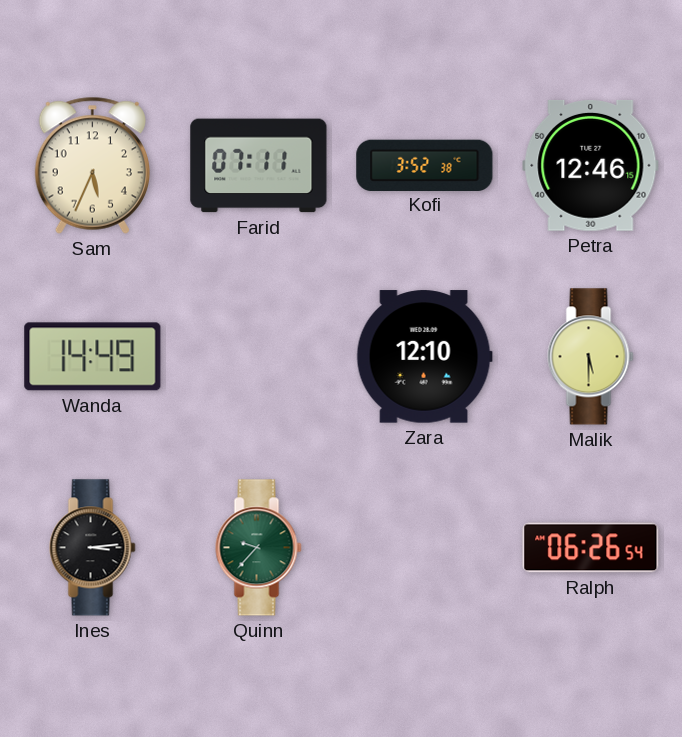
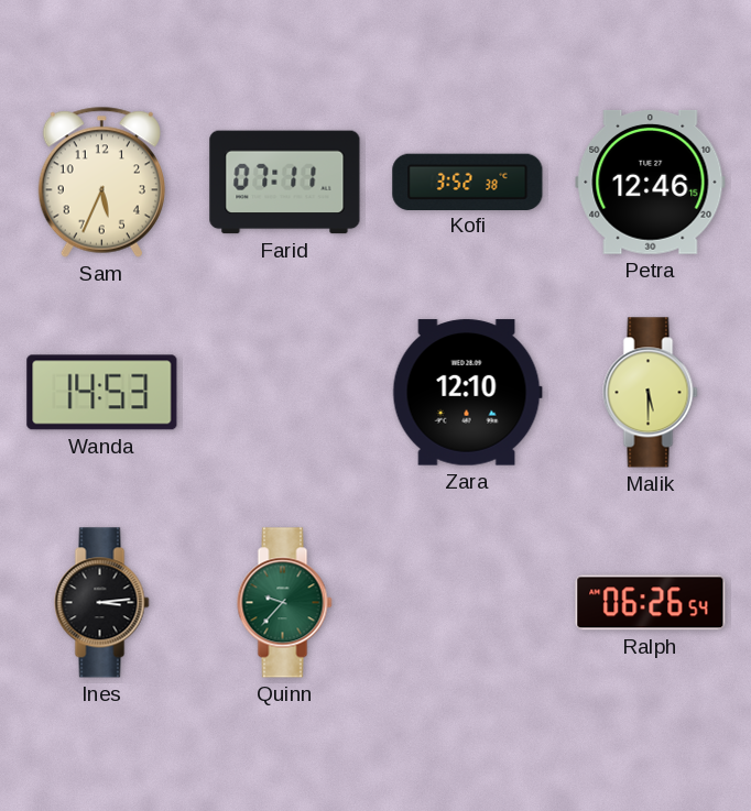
Wanda: 14:49 -> 14:53 (102, 393)
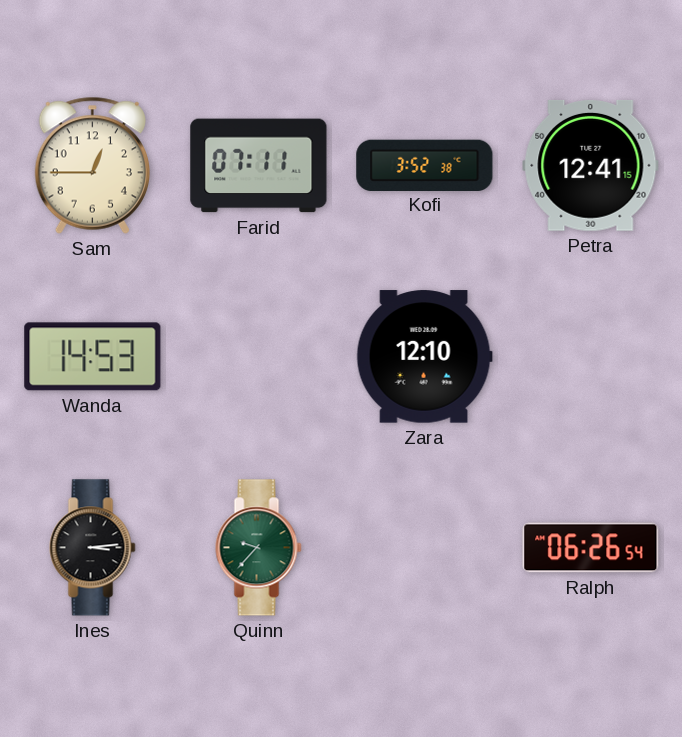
Sam: 5:34 -> 12:45 (92, 165)
Petra: 12:46 -> 12:41 (591, 165)
Malik: 5:30 -> none (651, 393)
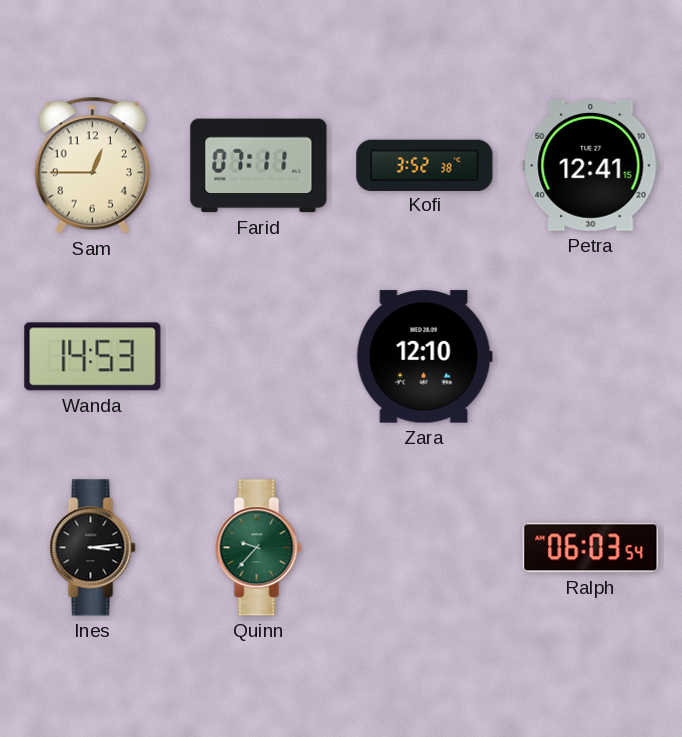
Ralph: 06:26 -> 06:03 (591, 548)
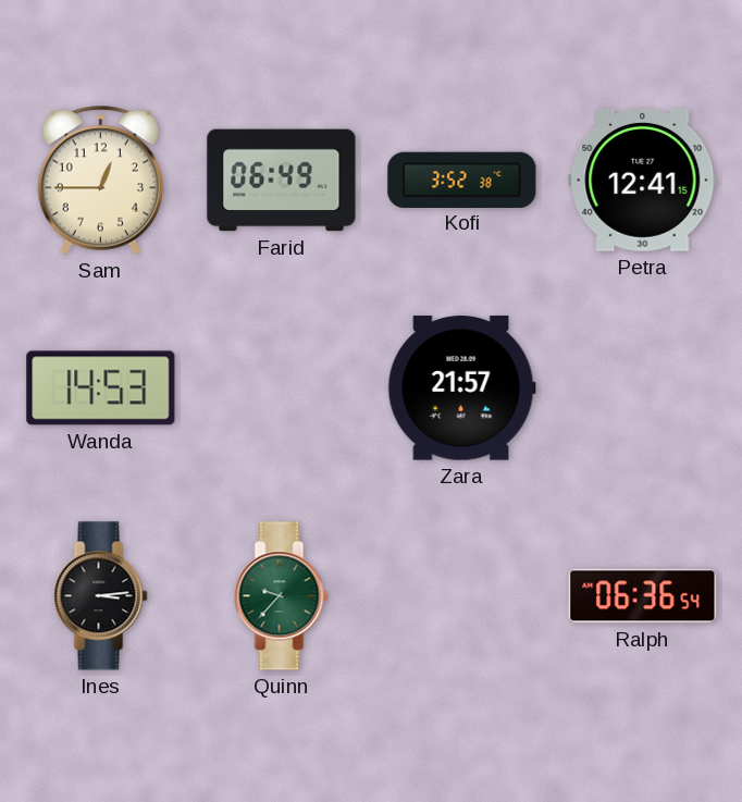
Farid: 07:11 -> 06:49 (282, 181)
Zara: 12:10 -> 21:57 (461, 388)
Ralph: 06:03 -> 06:36 (643, 596)
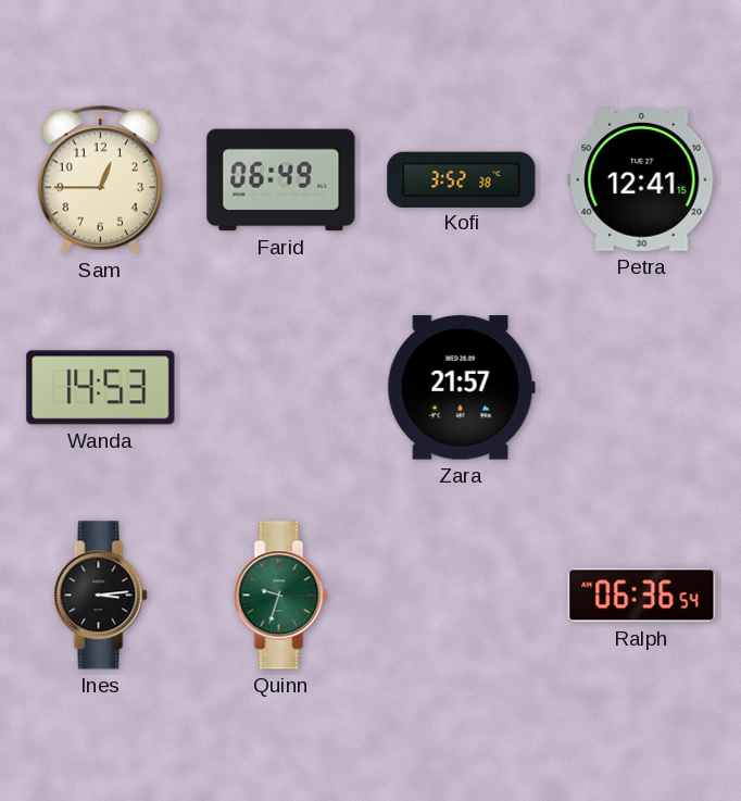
Quinn: 9:37 -> 9:33 (281, 596)
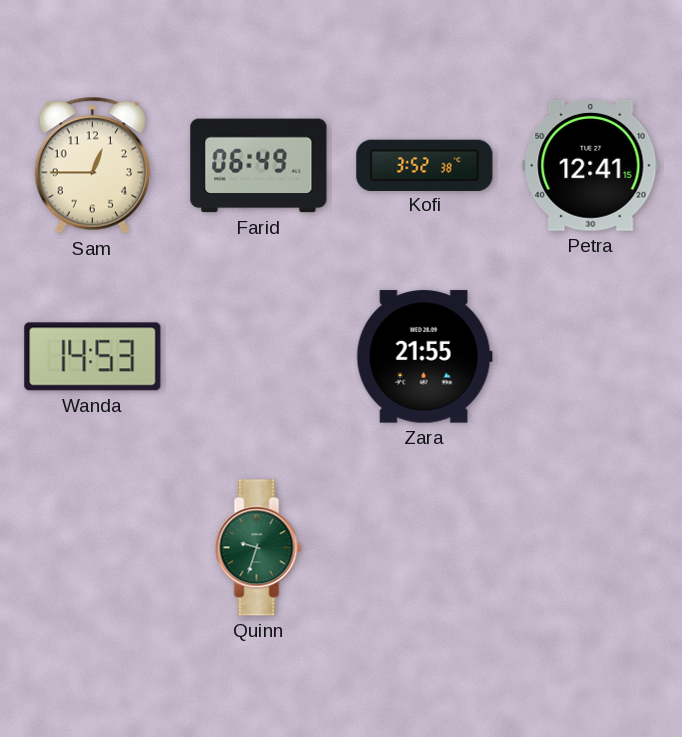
Zara: 21:57 -> 21:55 (424, 357)
Ines: 3:14 -> none (101, 596)
Ralph: 06:36 -> none (642, 596)
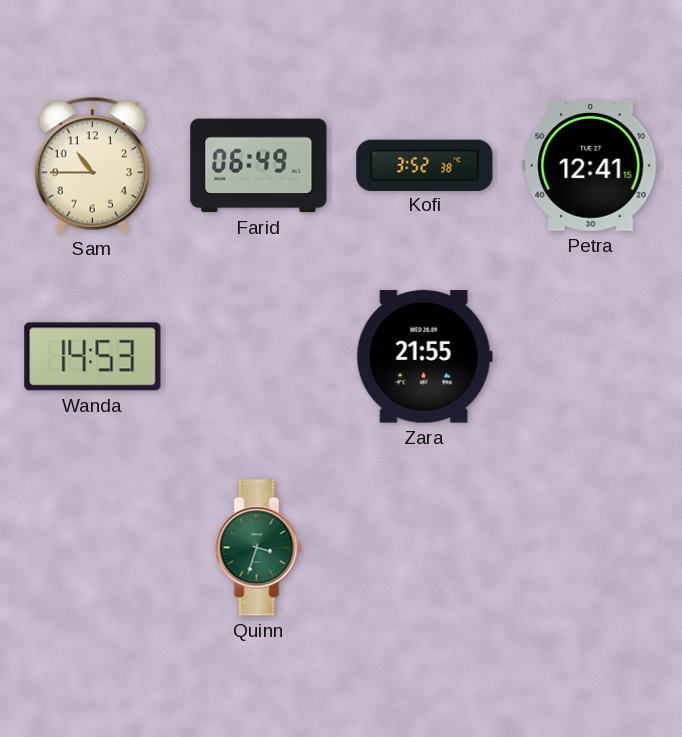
Sam: 12:45 -> 10:45 (92, 165)
Quinn: 9:33 -> 3:33 (259, 548)
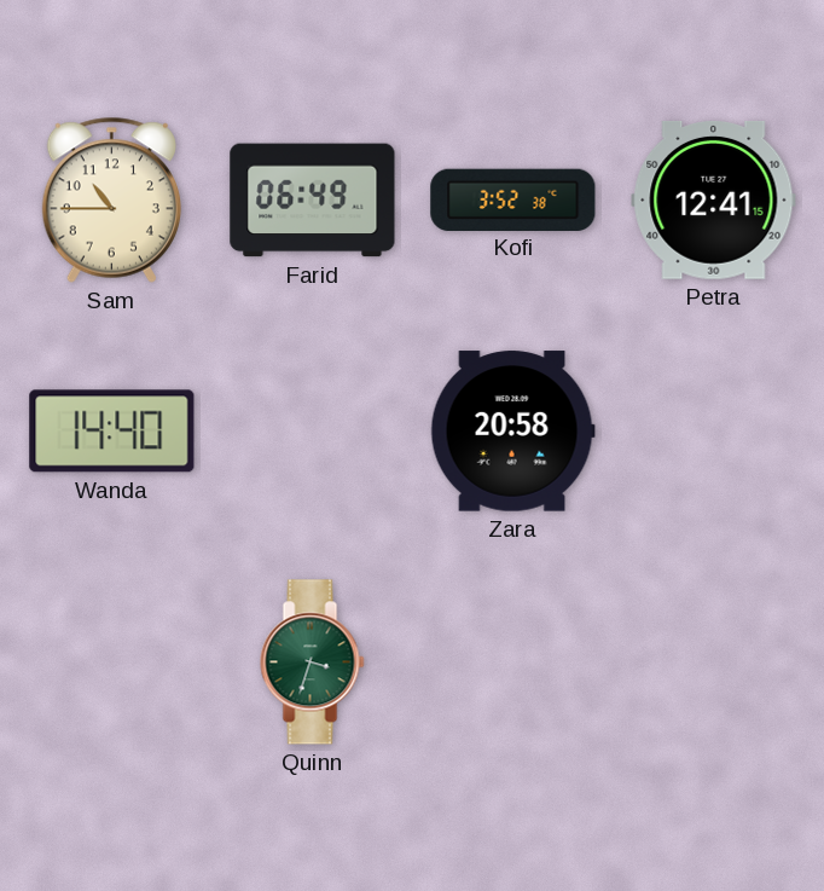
Wanda: 14:53 -> 14:40 (112, 432)
Zara: 21:55 -> 20:58 (512, 432)
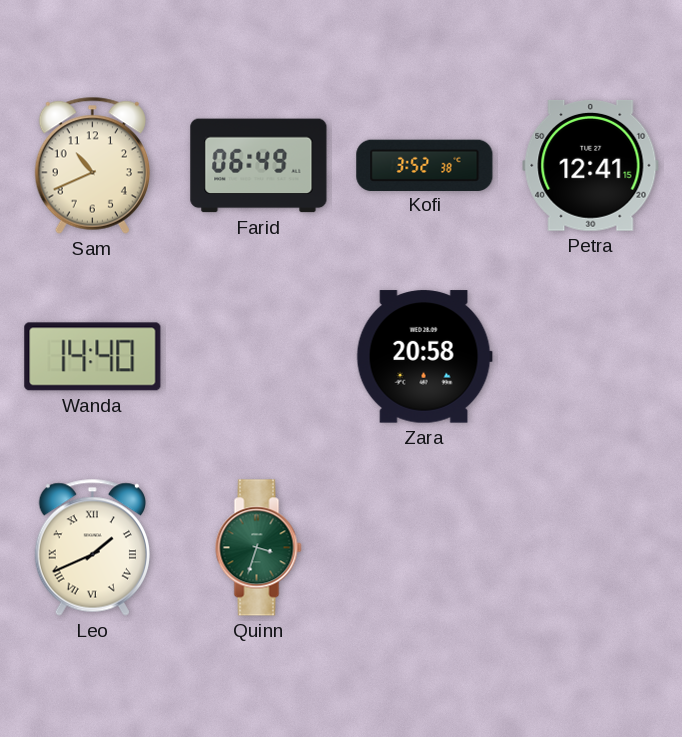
Sam: 10:45 -> 10:41 (92, 165)
Leo: none -> 1:41 (92, 547)
